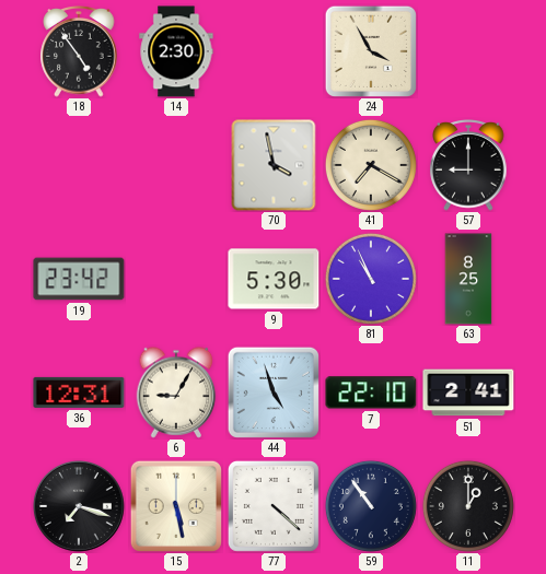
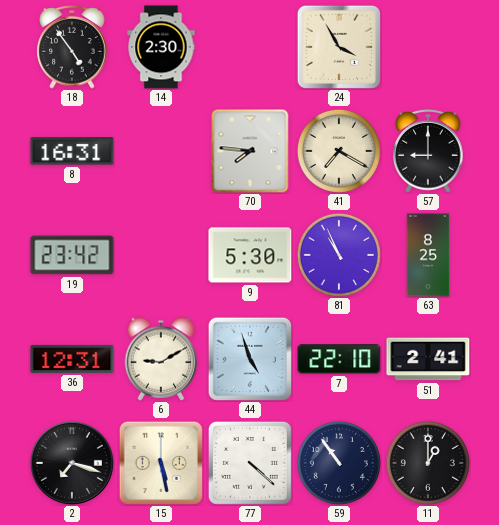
8: none -> 16:31 (72, 151)
70: 3:58 -> 7:46 (250, 151)
6: 9:05 -> 9:10 (161, 359)
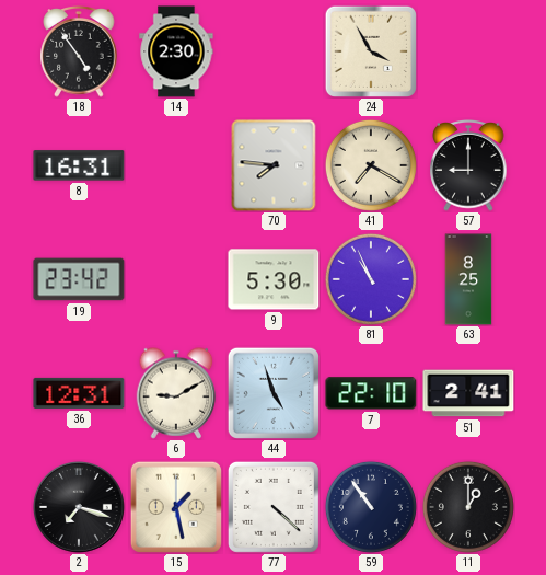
15: 5:28 -> 1:28 (176, 507)
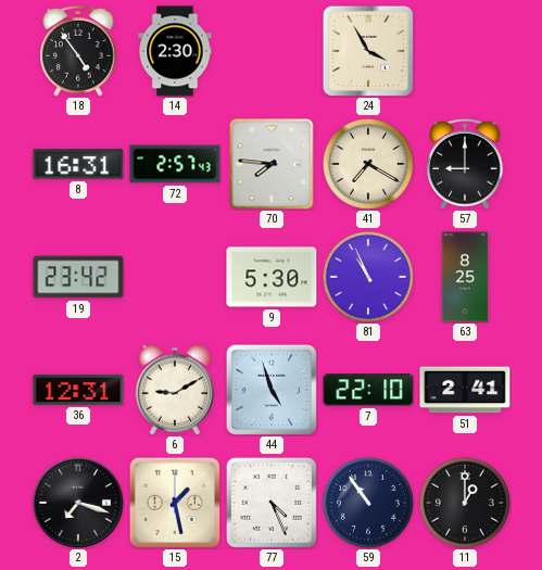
72: none -> 2:57 (175, 164)
77: 4:22 -> 4:26 (272, 503)
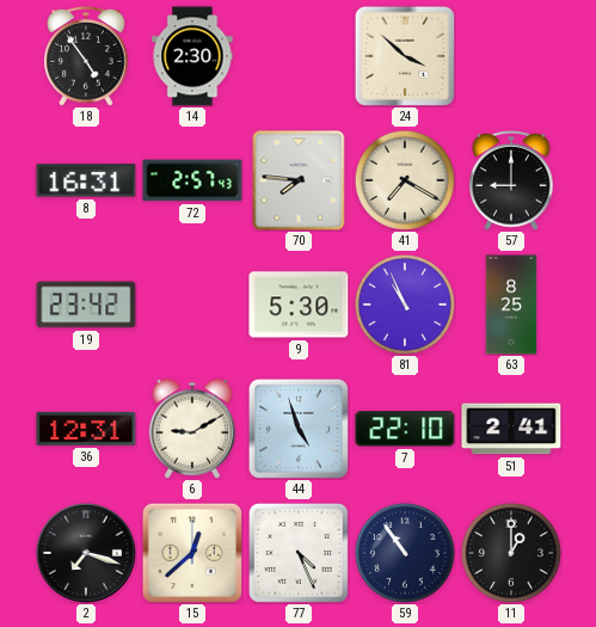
24: 3:55 -> 3:52 (405, 56)
15: 1:28 -> 12:38 (192, 553)
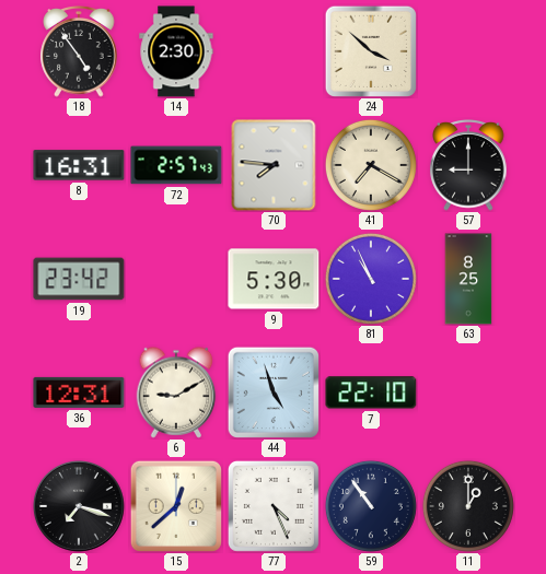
51: 2:41 -> none (511, 429)
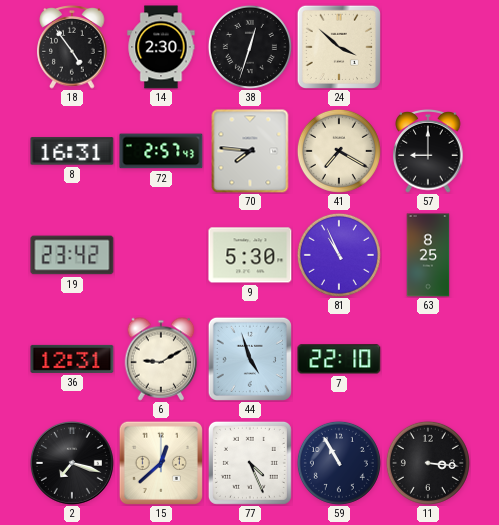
38: none -> 12:33 (250, 47)
59: 10:54 -> 10:55 (339, 463)
11: 1:00 -> 3:16 (428, 463)
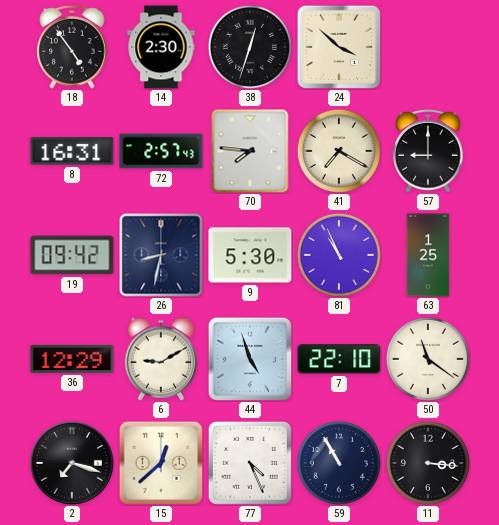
19: 23:42 -> 09:42 (72, 255)
26: none -> 8:32 (161, 255)
63: 8:25 -> 1:25 (428, 255)
36: 12:31 -> 12:29 (72, 359)
50: none -> 11:21 (428, 359)
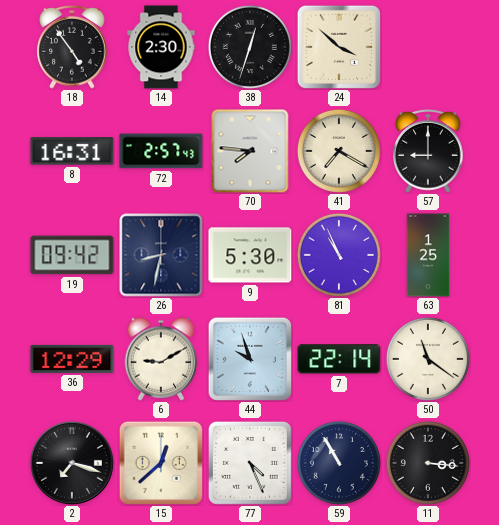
44: 4:57 -> 9:57 (250, 359)
7: 22:10 -> 22:14 (339, 359)
